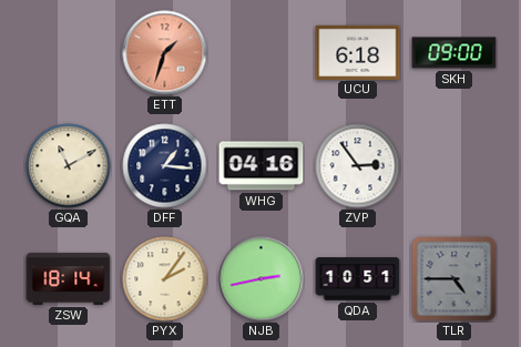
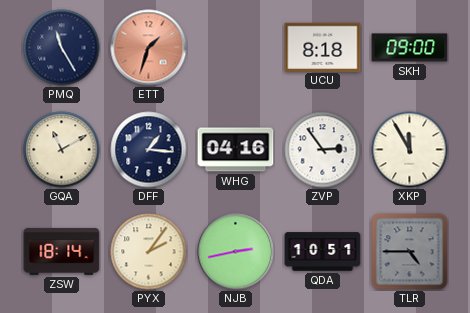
PMQ: none -> 11:25 (62, 48)
UCU: 6:18 -> 8:18 (323, 47)
XKP: none -> 11:55 (410, 150)
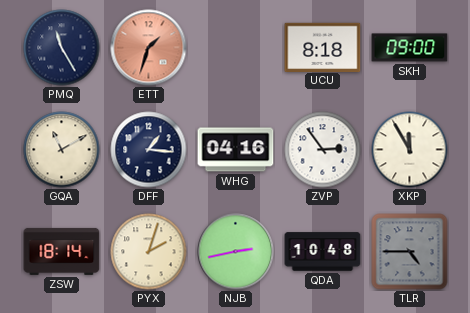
PYX: 2:06 -> 2:03 (149, 252)
QDA: 10:51 -> 10:48 (323, 252)
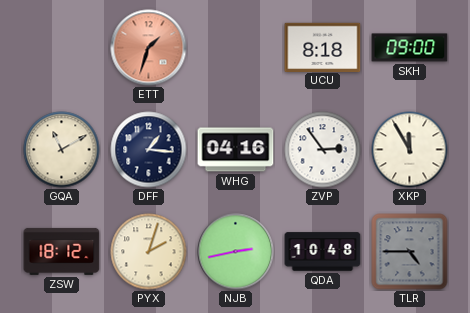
PMQ: 11:25 -> none (62, 48)
ZSW: 18:14 -> 18:12 (62, 251)
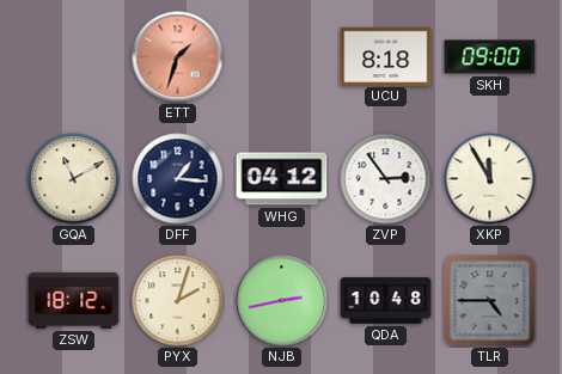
WHG: 04:16 -> 04:12 (282, 179)
